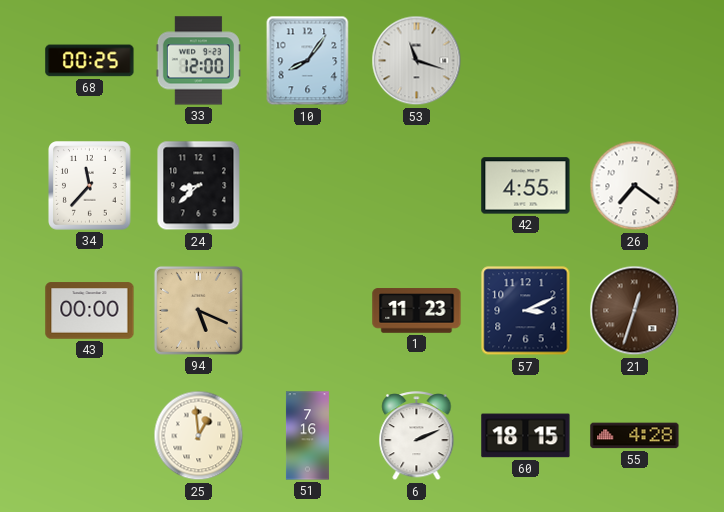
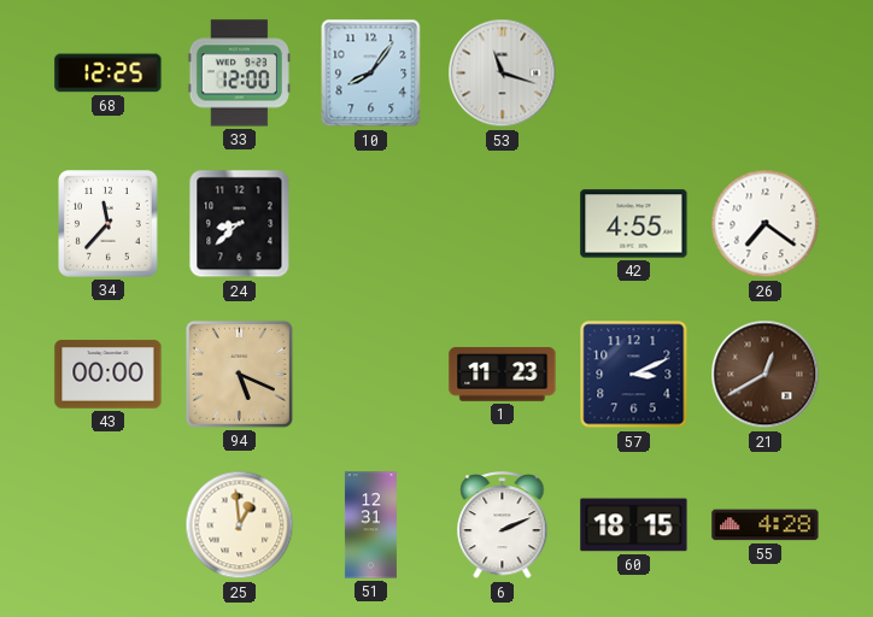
68: 00:25 -> 12:25 (109, 74)
21: 12:33 -> 12:40 (766, 375)
51: 7:16 -> 12:31 (370, 525)
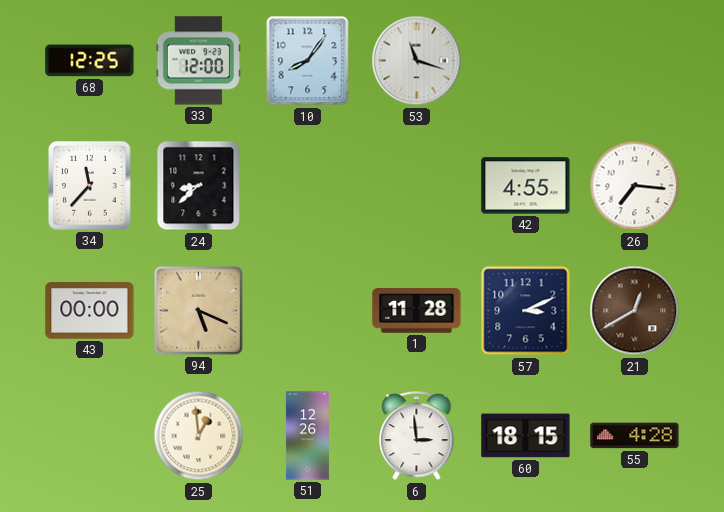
26: 7:21 -> 7:16 (635, 186)
1: 11:23 -> 11:28 (417, 311)
51: 12:31 -> 12:26 (307, 436)
6: 2:11 -> 2:59 (417, 437)
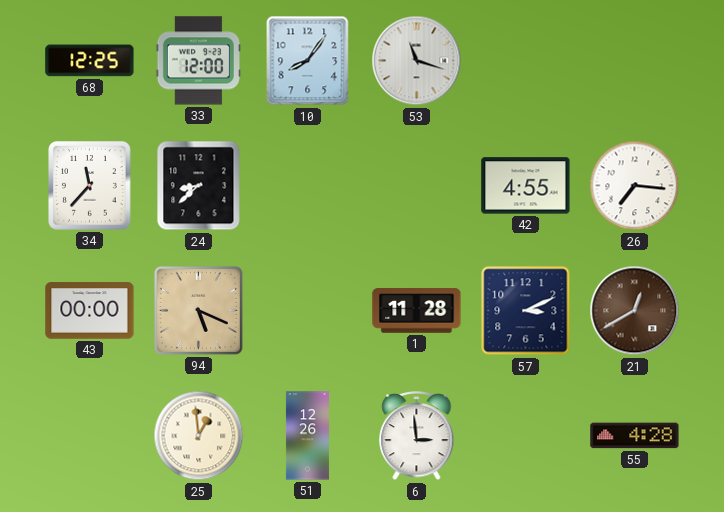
60: 18:15 -> none (526, 436)
